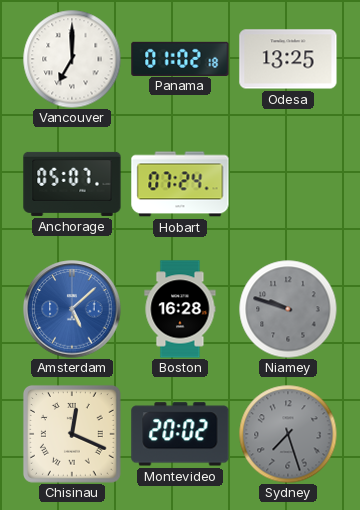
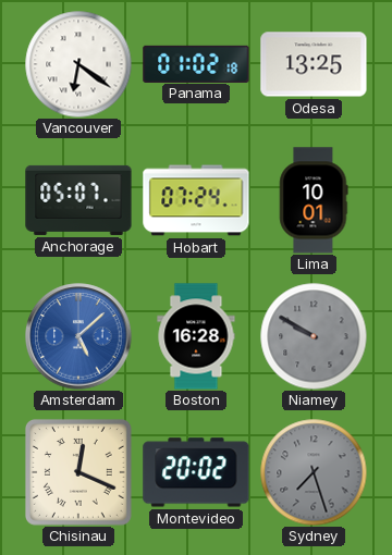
Vancouver: 7:00 -> 6:21 (78, 64)
Lima: none -> 10:01 (314, 200)
Niamey: 9:48 -> 9:50 (314, 336)
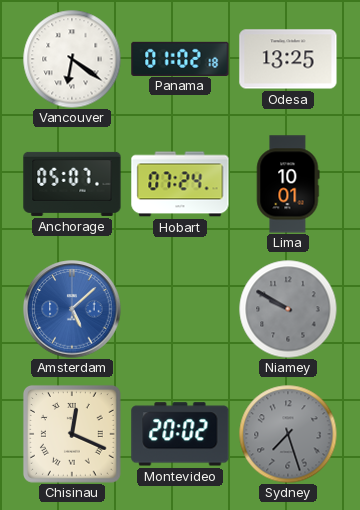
Boston: 16:28 -> none (196, 336)
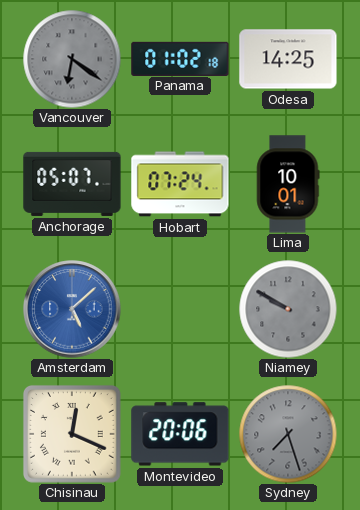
Vancouver dial: white -> grey (72, 59)
Odesa: 13:25 -> 14:25 (288, 59)
Montevideo: 20:02 -> 20:06 (180, 434)
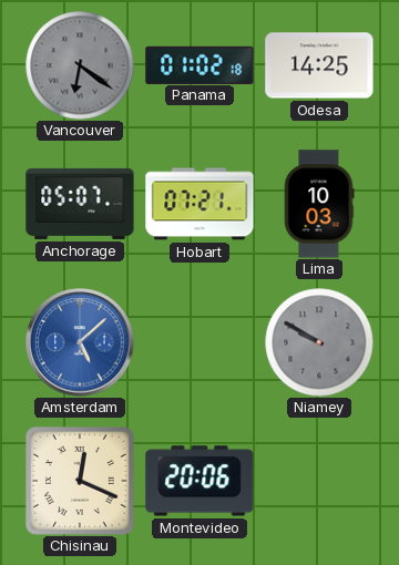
Hobart: 07:24 -> 07:21 (199, 204)
Lima: 10:01 -> 10:03 (319, 204)
Sydney: 7:27 -> none (288, 434)
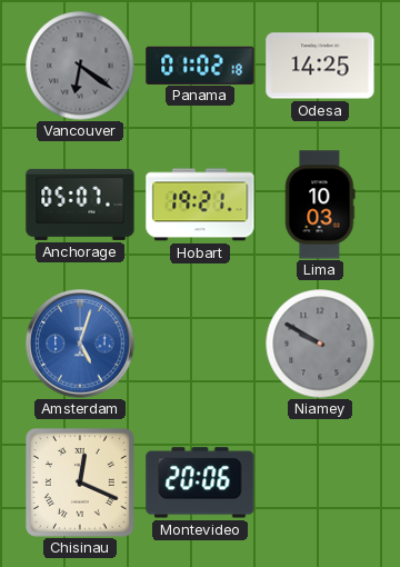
Hobart: 07:21 -> 19:21 (200, 205)
Amsterdam: 5:08 -> 5:03 (80, 344)
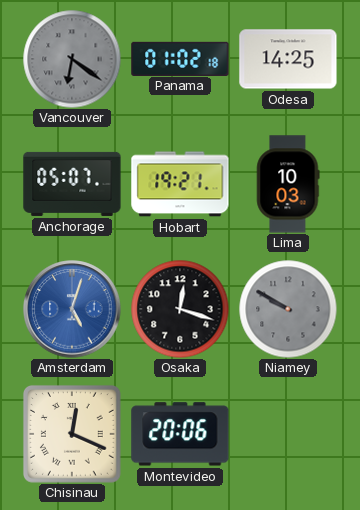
Osaka: none -> 12:18 (180, 309)
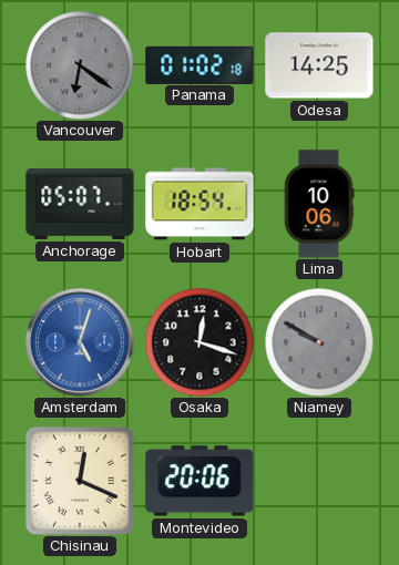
Hobart: 19:21 -> 18:54 (199, 204)
Lima: 10:03 -> 10:06 (319, 204)
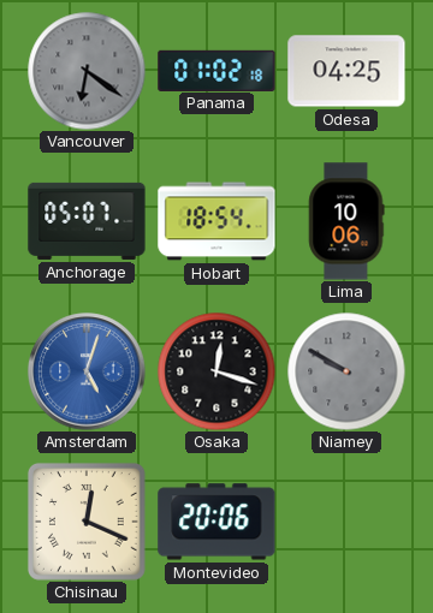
Odesa: 14:25 -> 04:25 (346, 71)
